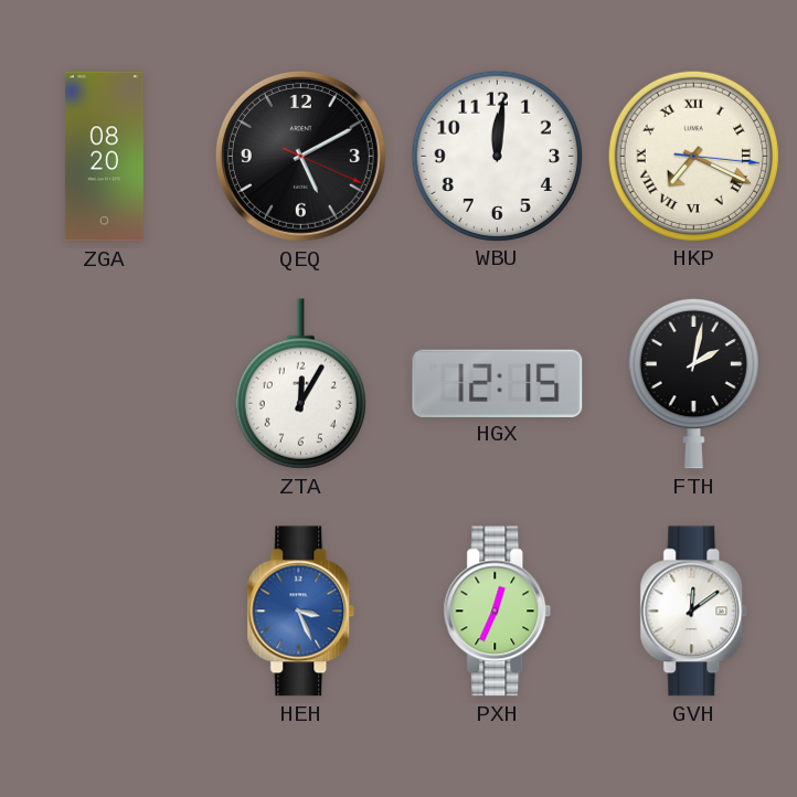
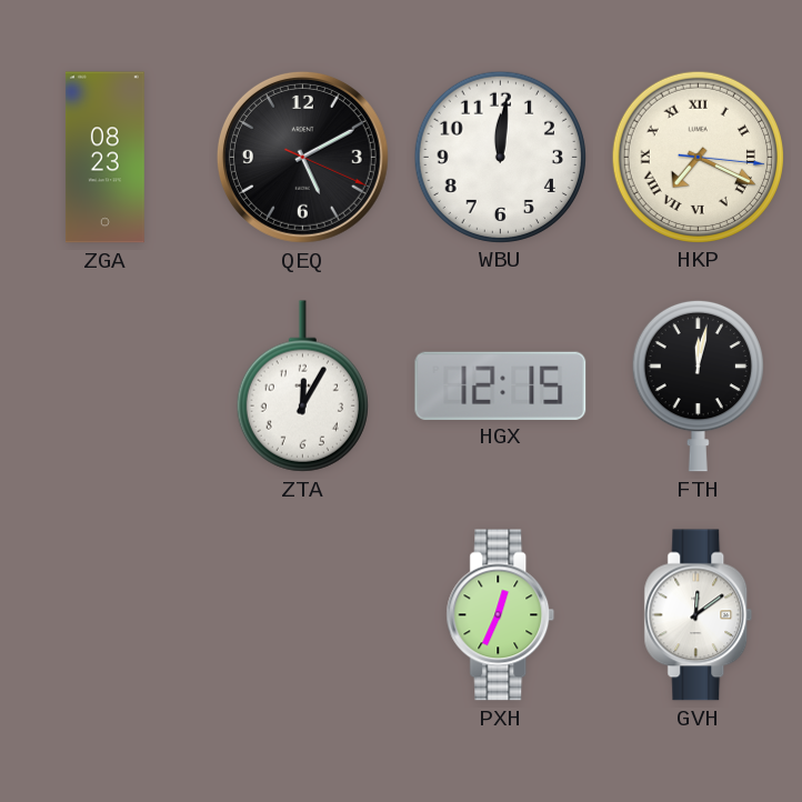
ZGA: 08:20 -> 08:23 (104, 158)
FTH: 2:02 -> 12:02 (698, 385)
HEH: 3:26 -> none (301, 612)
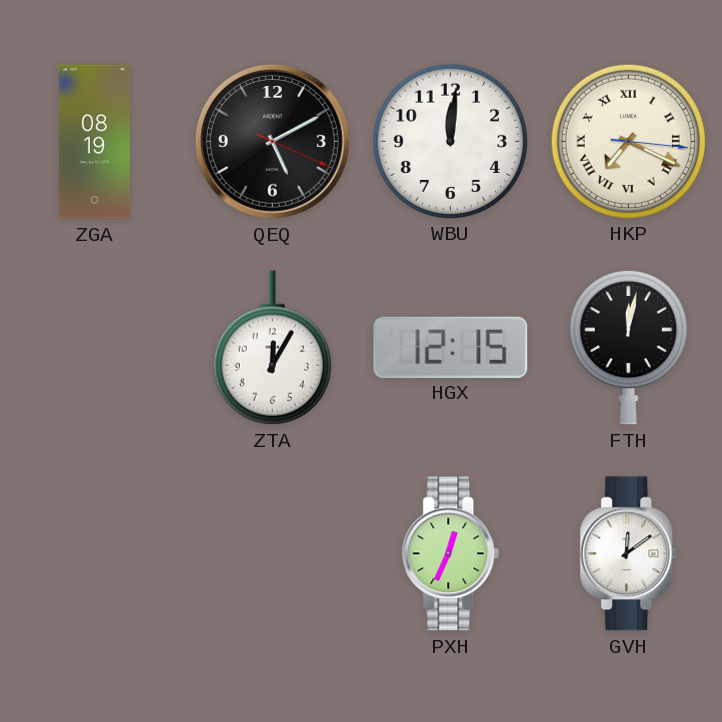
ZGA: 08:23 -> 08:19 (94, 142)
